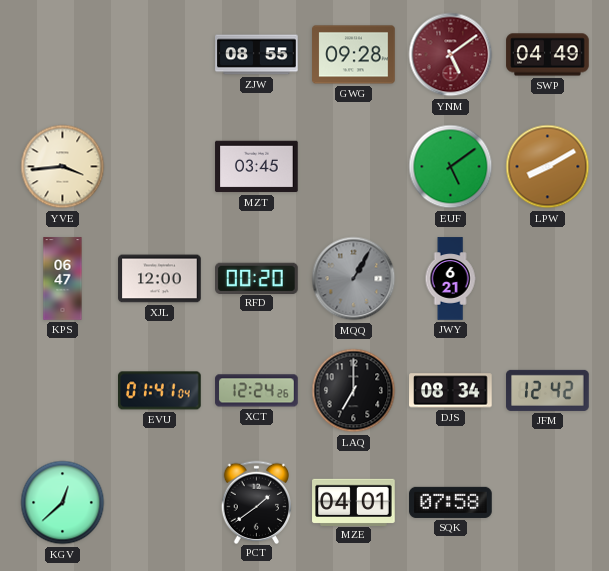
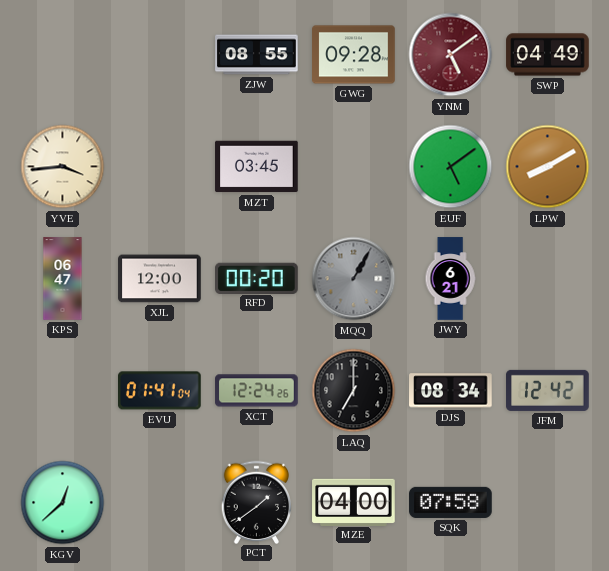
MZE: 04:01 -> 04:00 (354, 502)
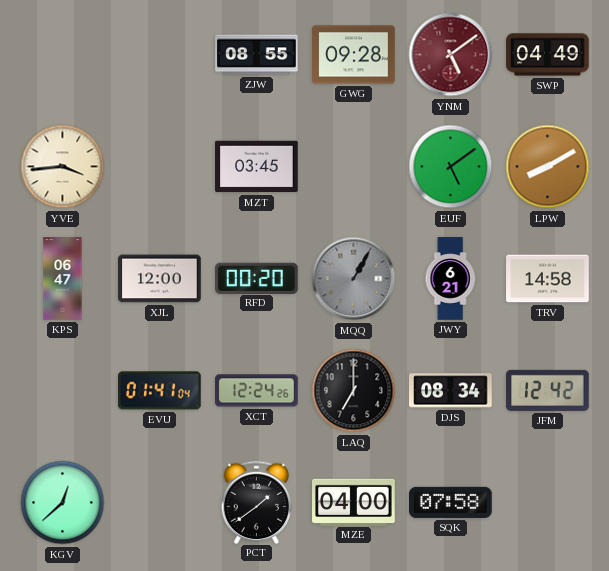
TRV: none -> 14:58 (548, 279)
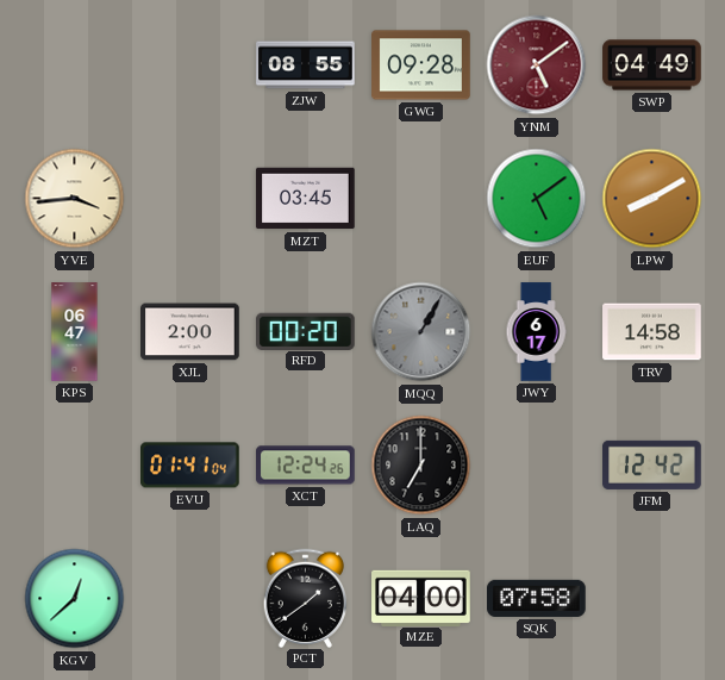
XJL: 12:00 -> 2:00 (190, 332)
JWY: 6:21 -> 6:17 (536, 332)
DJS: 08:34 -> none (451, 391)
